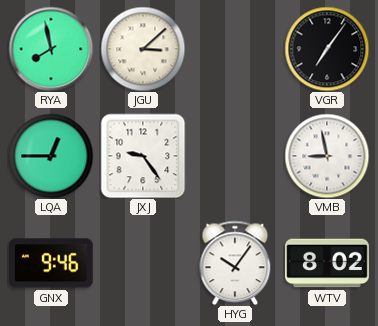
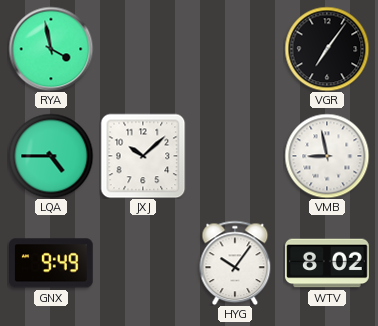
RYA: 7:58 -> 3:58 (51, 49)
JGU: 3:08 -> none (143, 49)
LQA: 12:45 -> 4:45 (51, 156)
JXJ: 9:24 -> 10:08 (143, 156)
GNX: 9:46 -> 9:49 (52, 263)
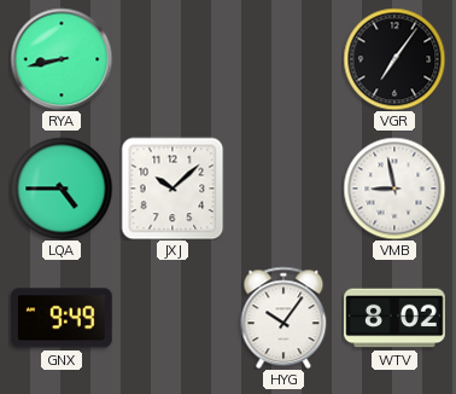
RYA: 3:58 -> 8:43 (62, 59)
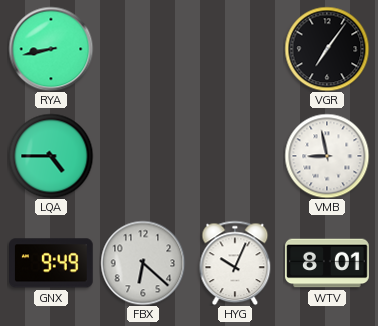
JXJ: 10:08 -> none (173, 189)
FBX: none -> 6:22 (143, 263)
HYG: 10:06 -> 10:04 (235, 263)
WTV: 8:02 -> 8:01 (327, 263)
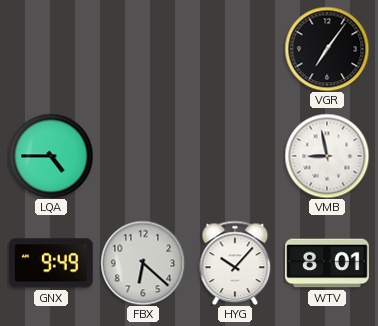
RYA: 8:43 -> none (51, 49)
HYG: 10:04 -> 10:07 (235, 263)
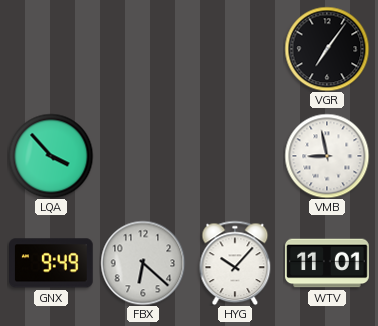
LQA: 4:45 -> 3:53 (51, 156)
WTV: 8:01 -> 11:01 (327, 263)
